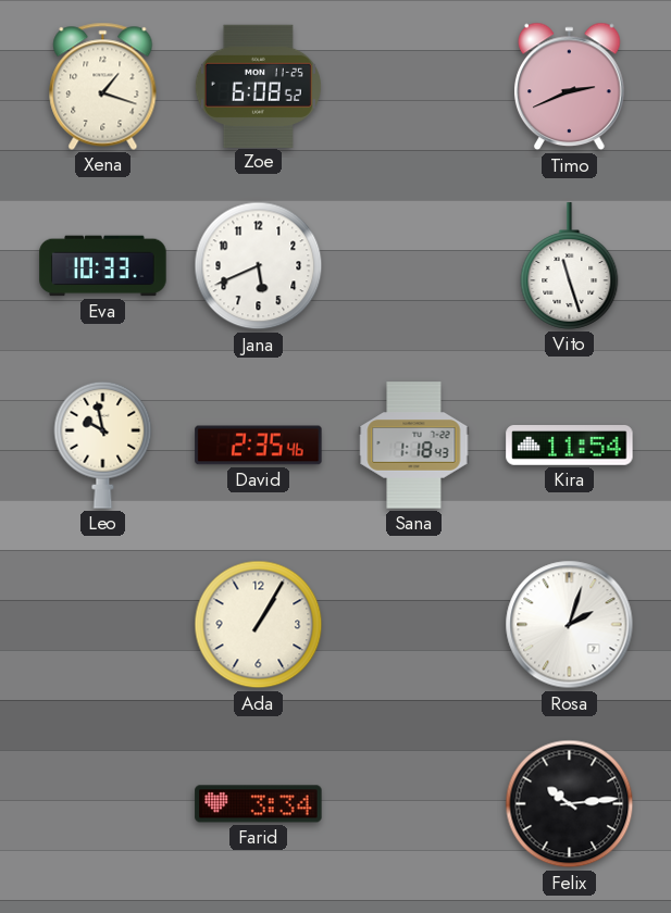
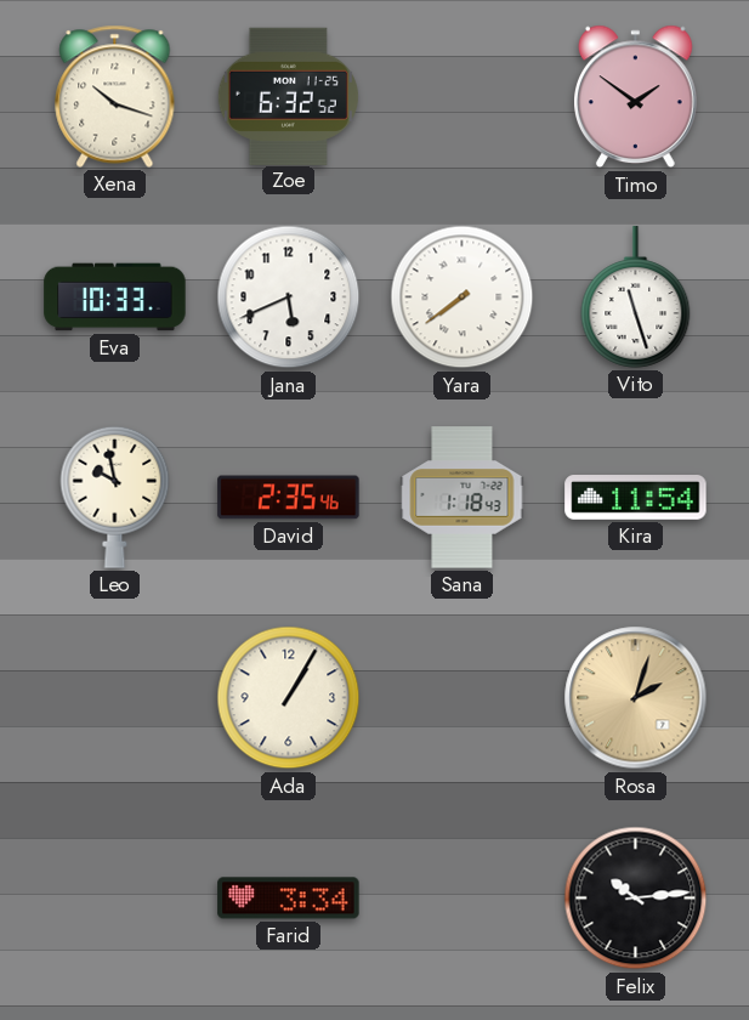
Xena: 1:18 -> 10:18 (115, 96)
Zoe: 6:08 -> 6:32 (288, 96)
Timo: 2:41 -> 1:51 (636, 97)
Yara: none -> 7:39 (463, 297)
Rosa dial: white -> champagne (636, 698)
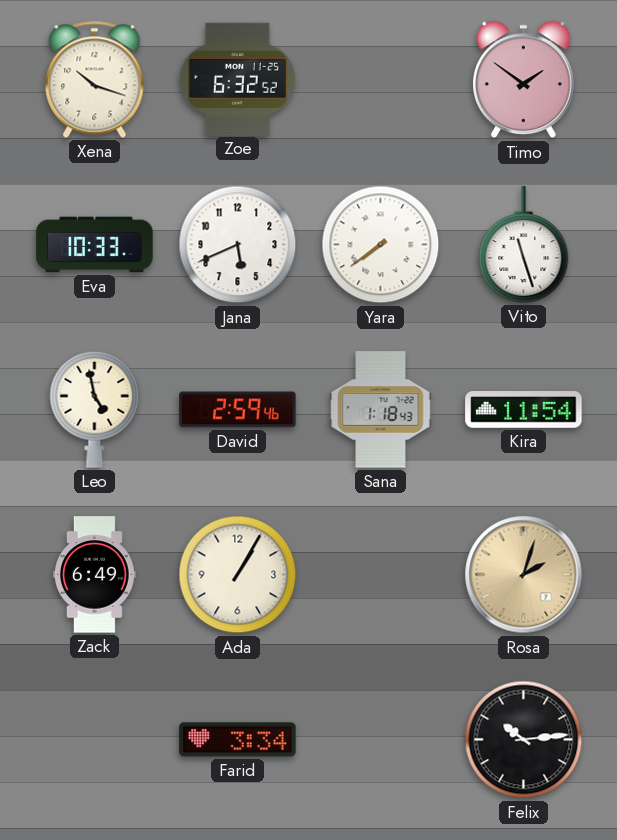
Leo: 9:58 -> 4:58 (95, 409)
David: 2:35 -> 2:59 (238, 410)
Zack: none -> 6:49 (95, 575)
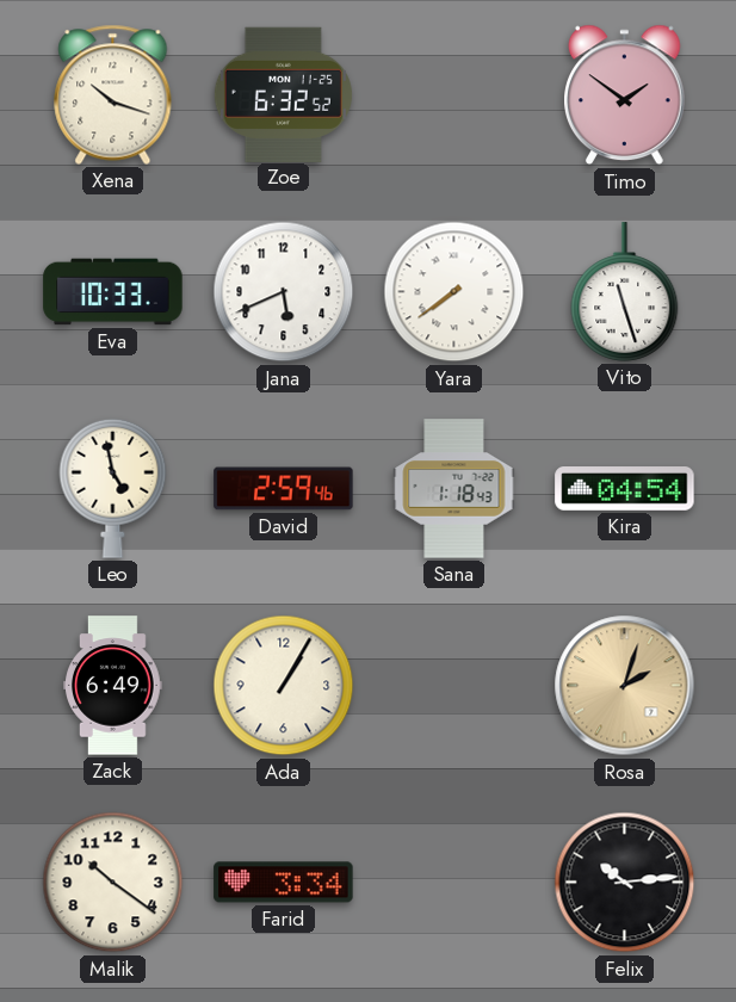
Kira: 11:54 -> 04:54 (625, 489)
Malik: none -> 10:21 (113, 883)
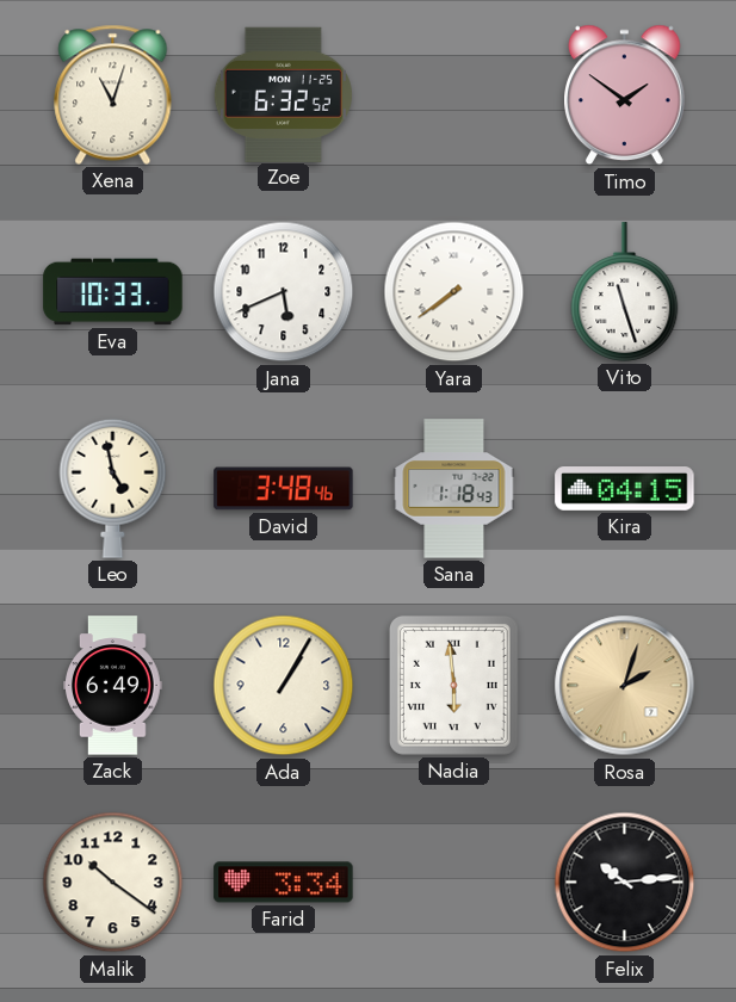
Xena: 10:18 -> 11:03 (113, 94)
David: 2:59 -> 3:48 (284, 489)
Kira: 04:54 -> 04:15 (625, 489)
Nadia: none -> 5:59 (453, 685)
